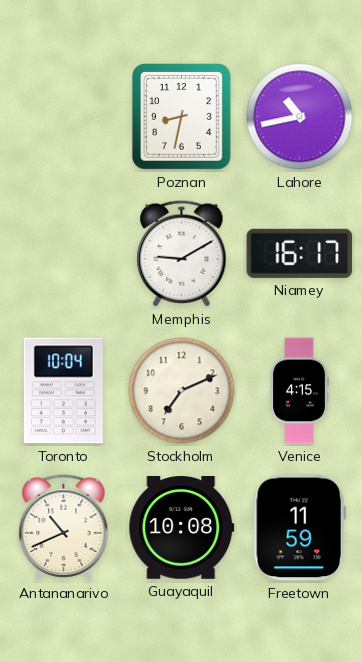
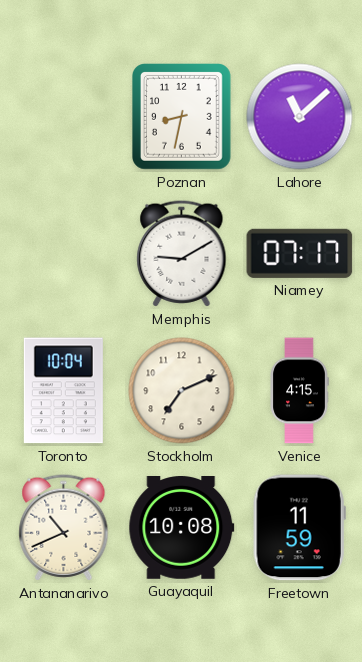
Lahore: 10:43 -> 11:08 (300, 117)
Niamey: 16:17 -> 07:17 (300, 253)
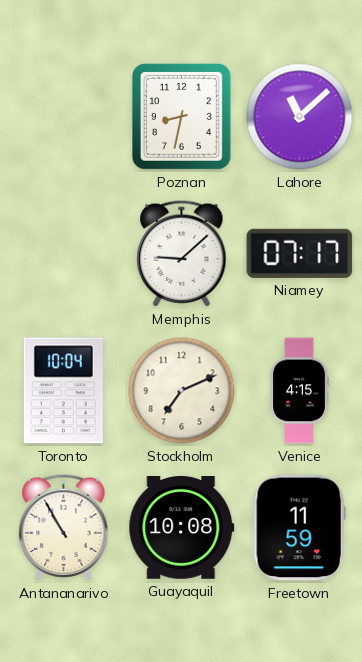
Memphis: 9:10 -> 9:08 (182, 254)
Antananarivo: 10:41 -> 10:55 (64, 528)
